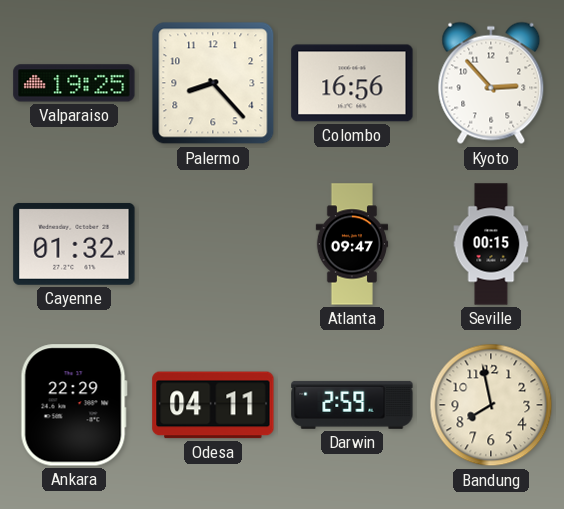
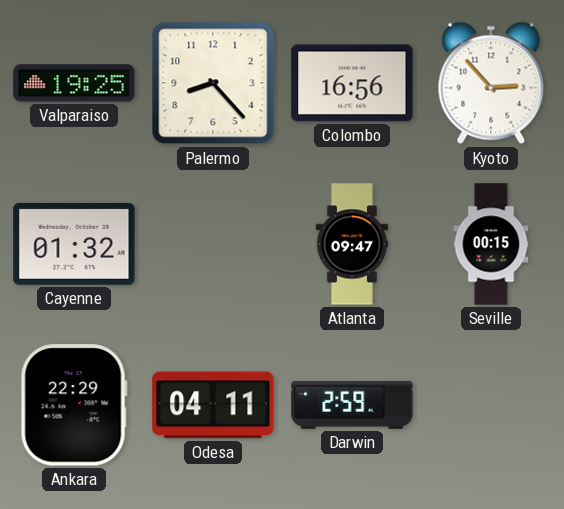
Bandung: 7:58 -> none (491, 405)
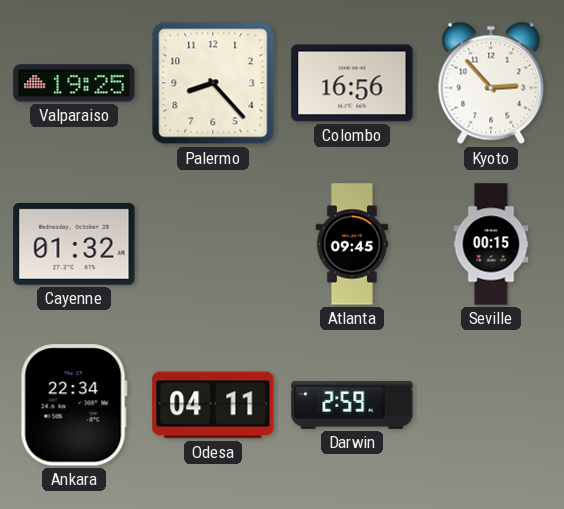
Atlanta: 09:47 -> 09:45 (352, 244)
Ankara: 22:29 -> 22:34 (74, 405)
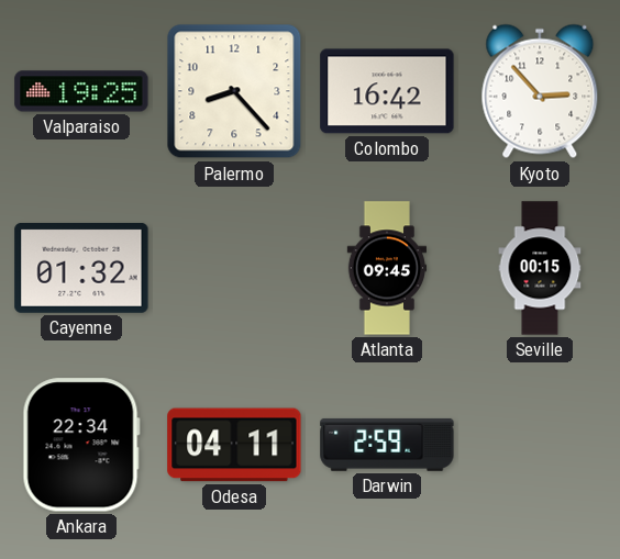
Colombo: 16:56 -> 16:42 (387, 91)
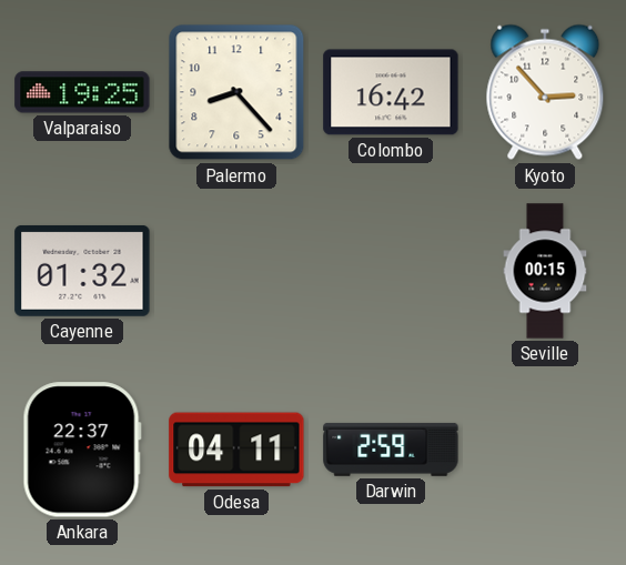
Atlanta: 09:45 -> none (387, 268)
Ankara: 22:34 -> 22:37 (82, 450)
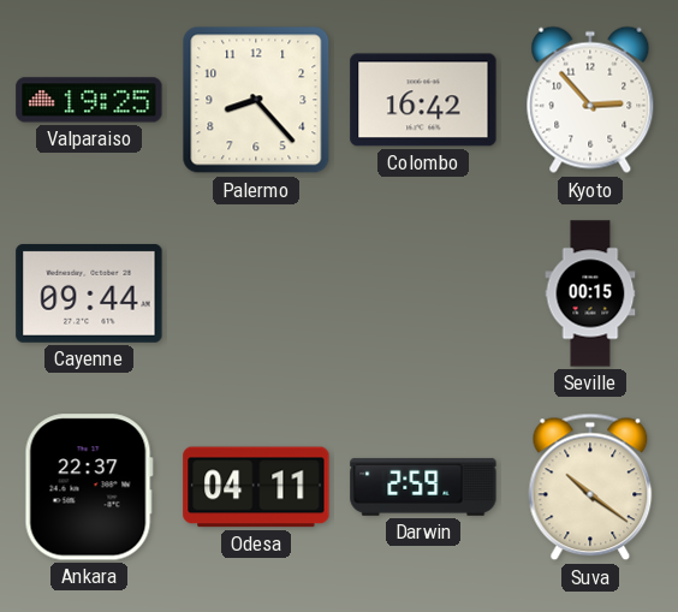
Cayenne: 01:32 -> 09:44 (89, 293)
Suva: none -> 10:21 (590, 487)
